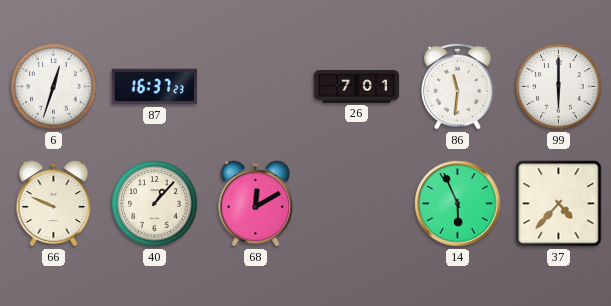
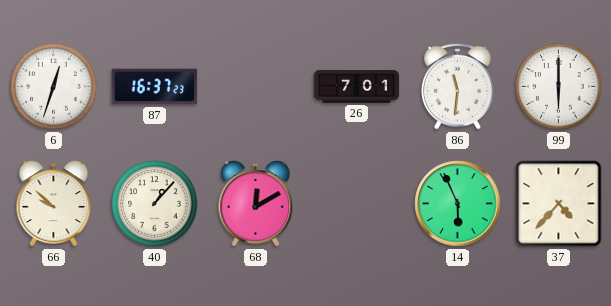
66: 9:49 -> 9:52 (54, 204)
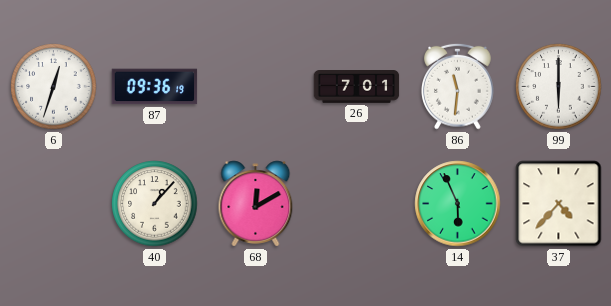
87: 16:37 -> 09:36 (155, 87)
66: 9:52 -> none (54, 204)
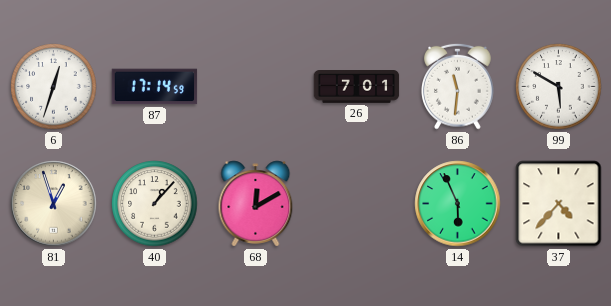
87: 09:36 -> 17:14 (155, 87)
99: 6:00 -> 5:50 (559, 87)
81: none -> 12:57 (54, 204)
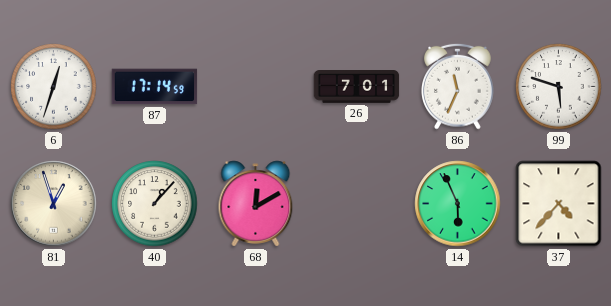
86: 11:31 -> 11:34 (458, 86)
99: 5:50 -> 5:48 (559, 87)
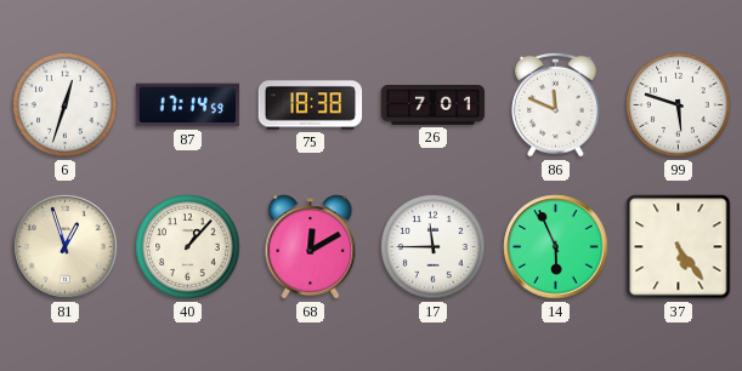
75: none -> 18:38 (311, 105)
86: 11:34 -> 11:49 (556, 104)
17: none -> 11:45 (434, 247)
37: 4:37 -> 5:24 (679, 247)
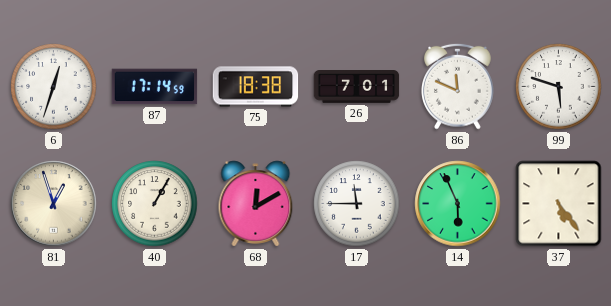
40: 1:07 -> 1:05 (155, 204)
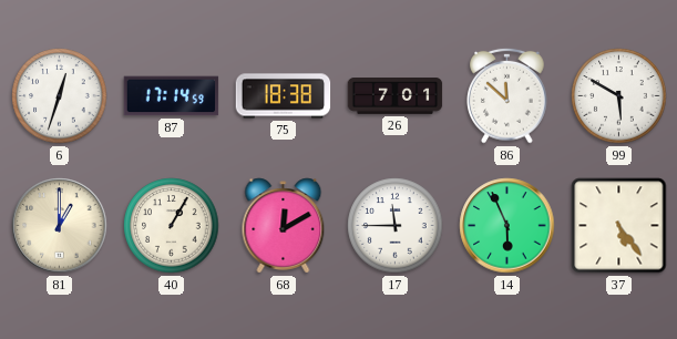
86: 11:49 -> 11:52 (507, 95)
99: 5:48 -> 5:50 (619, 96)
81: 12:57 -> 1:00 (60, 226)
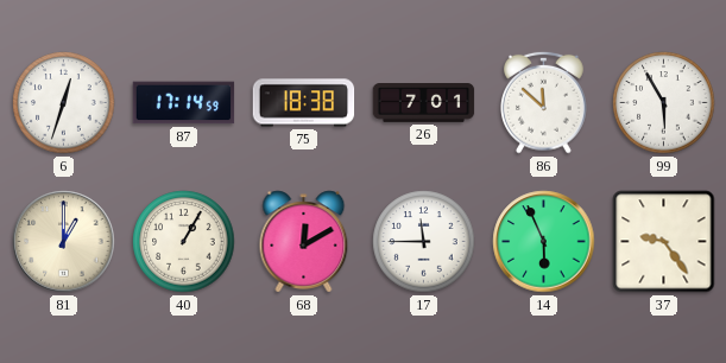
99: 5:50 -> 5:55 (664, 103)
37: 5:24 -> 9:24 (664, 242)
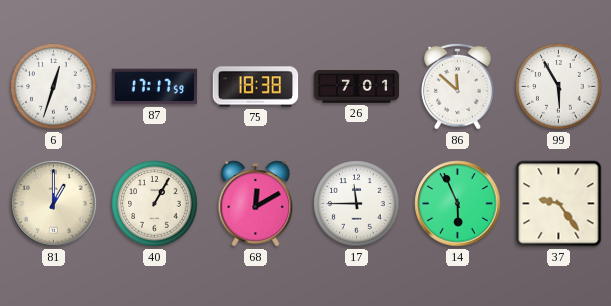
87: 17:14 -> 17:17 (155, 87)
